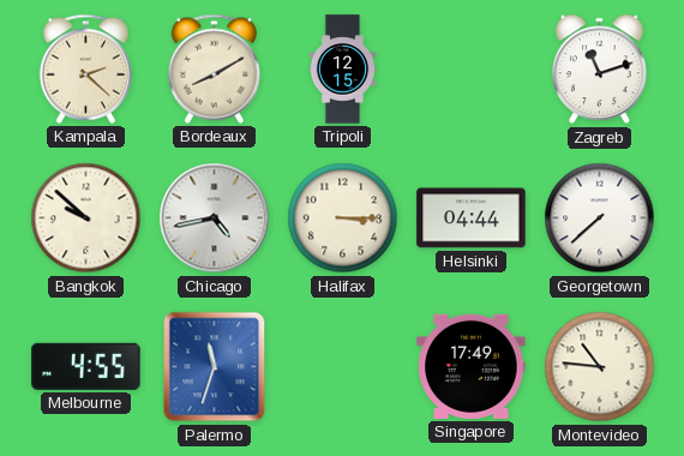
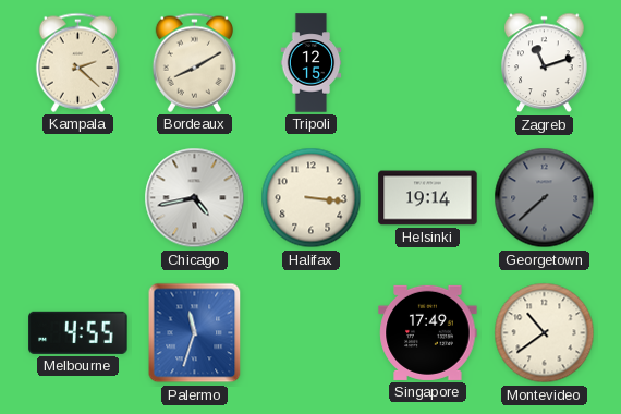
Bangkok: 9:52 -> none (86, 218)
Halifax: 3:15 -> 3:16 (312, 198)
Helsinki: 04:44 -> 19:14 (428, 198)
Georgetown dial: white -> grey (545, 198)
Montevideo: 10:46 -> 10:39 (545, 333)
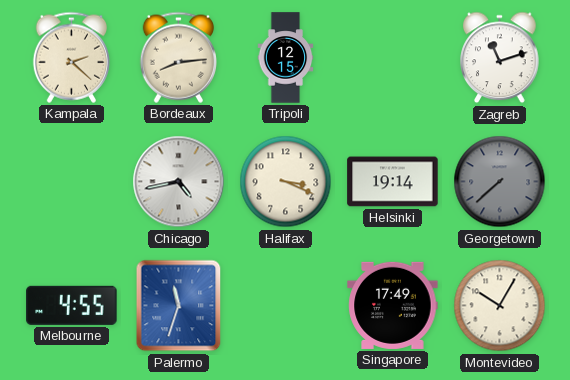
Bordeaux: 8:10 -> 8:14 (178, 57)
Halifax: 3:16 -> 3:19 (286, 182)
Montevideo: 10:39 -> 10:05 (500, 306)
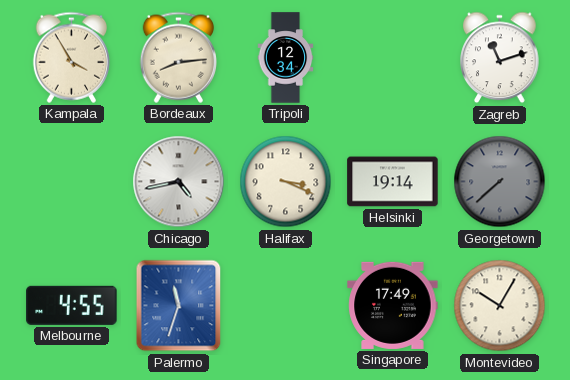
Kampala: 2:22 -> 3:55 (71, 57)
Tripoli: 12:15 -> 12:34 (286, 58)
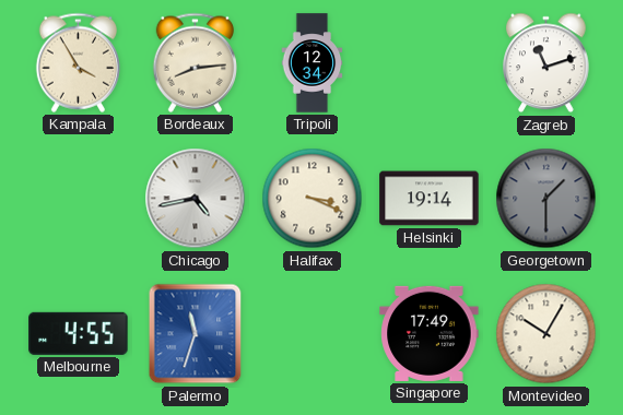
Georgetown: 7:38 -> 1:30 (546, 199)
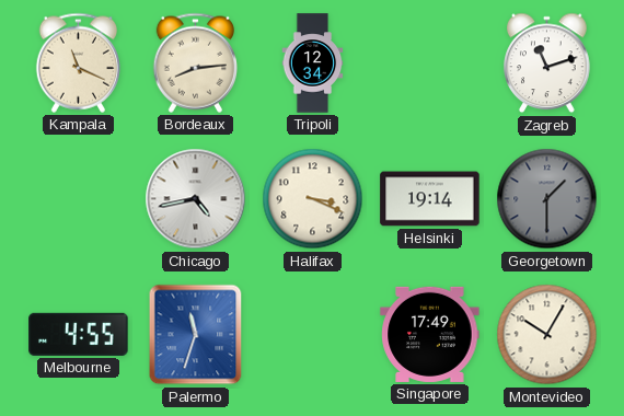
Kampala: 3:55 -> 11:19 (78, 62)
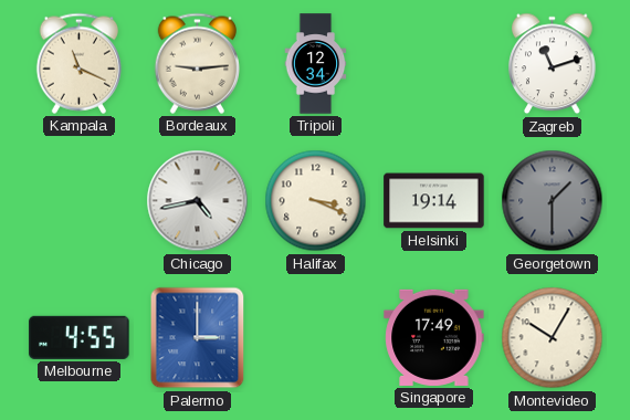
Bordeaux: 8:14 -> 9:14 (197, 63)
Palermo: 11:33 -> 3:00 (198, 338)
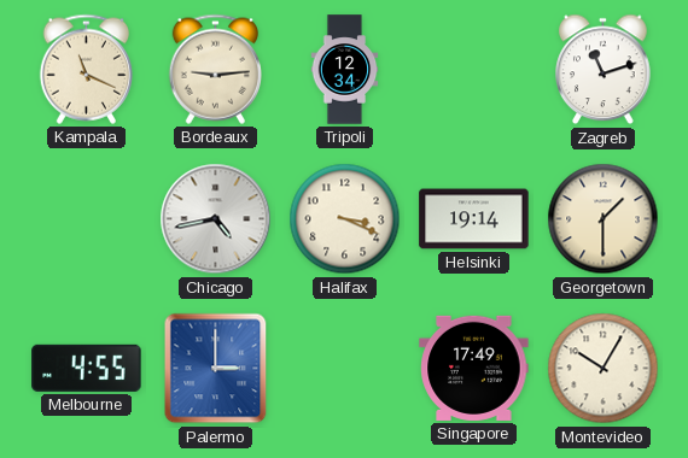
Georgetown dial: grey -> cream (604, 219)
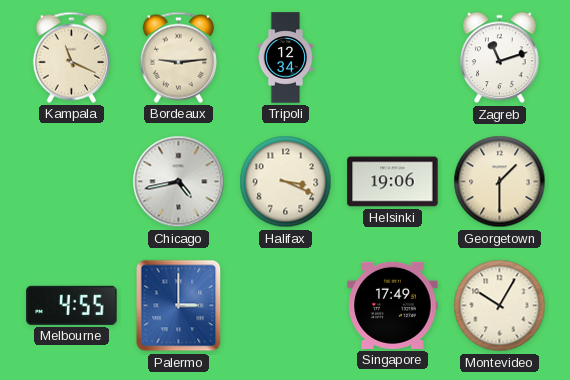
Helsinki: 19:14 -> 19:06 (393, 182)
